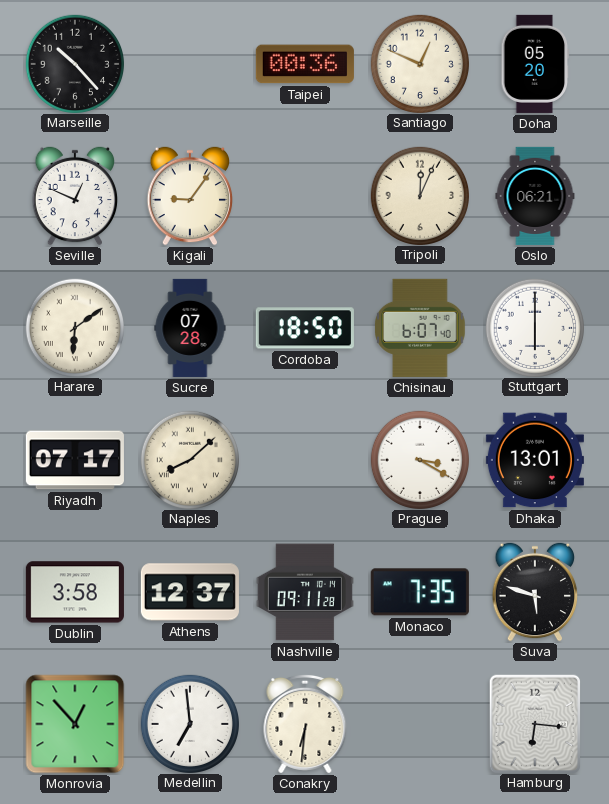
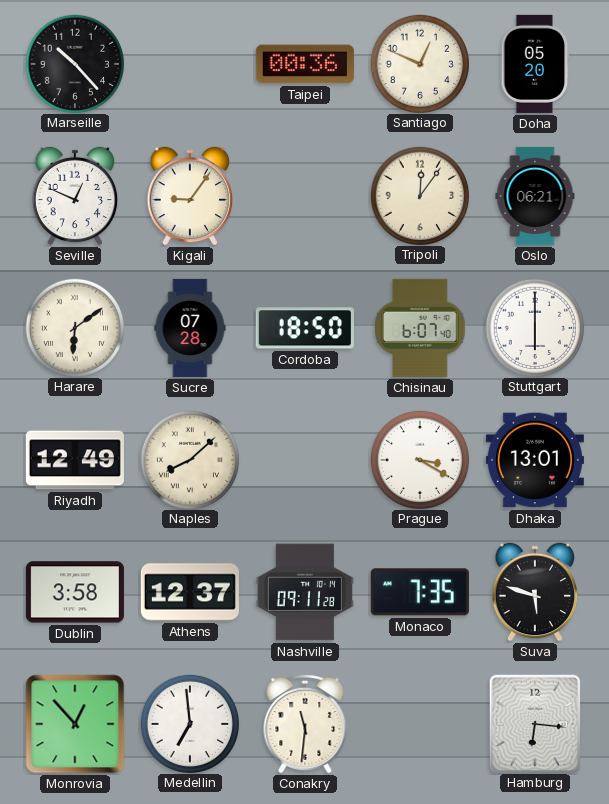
Tripoli: 12:04 -> 12:06 (419, 195)
Riyadh: 07:17 -> 12:49 (75, 460)
Conakry: 6:31 -> 11:31 (305, 724)
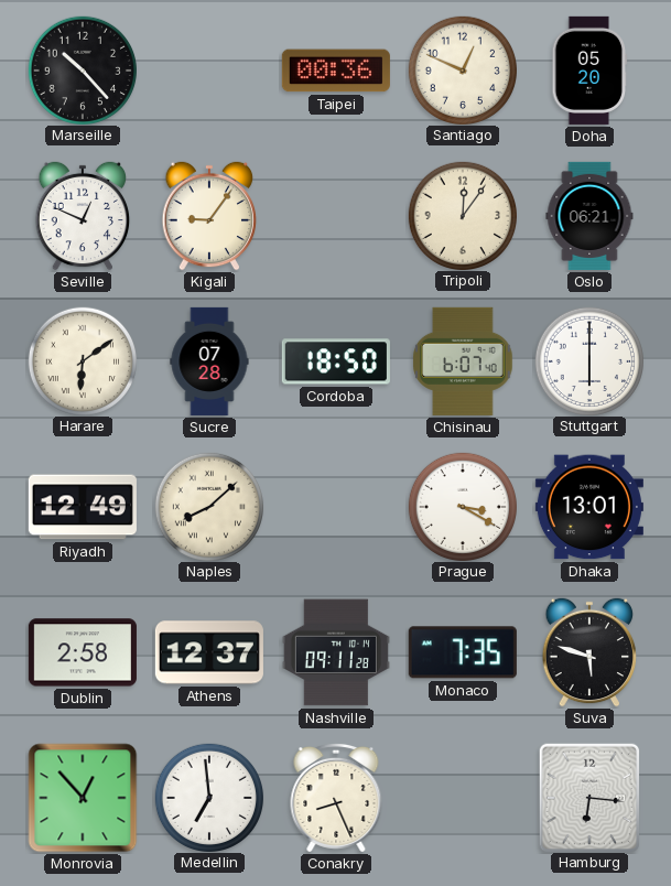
Dublin: 3:58 -> 2:58 (83, 652)
Conakry: 11:31 -> 8:26 (336, 798)
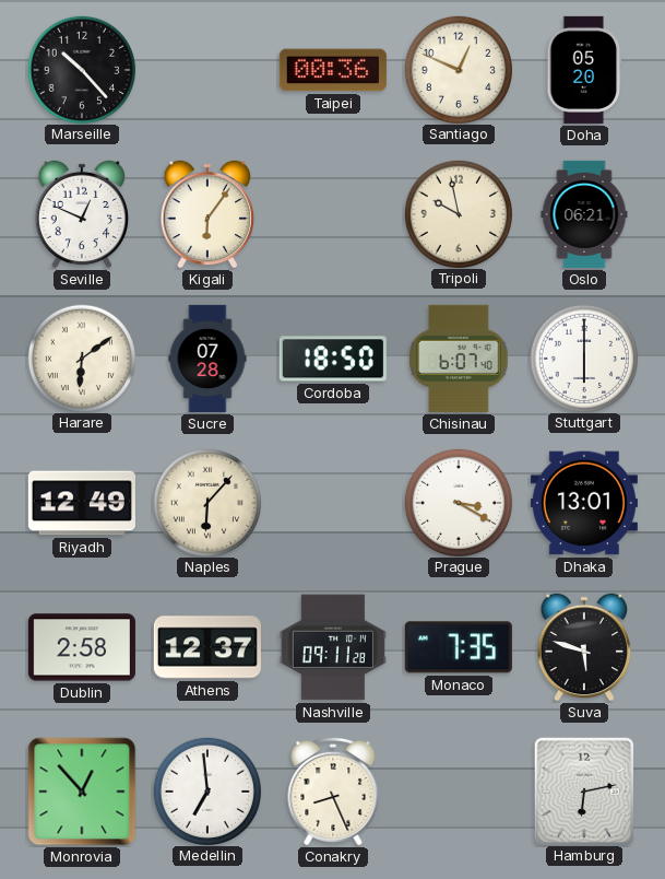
Kigali: 9:06 -> 6:06 (207, 214)
Tripoli: 12:06 -> 9:58 (458, 213)
Naples: 8:08 -> 6:07 (206, 502)
Hamburg: 6:16 -> 6:13 (583, 790)
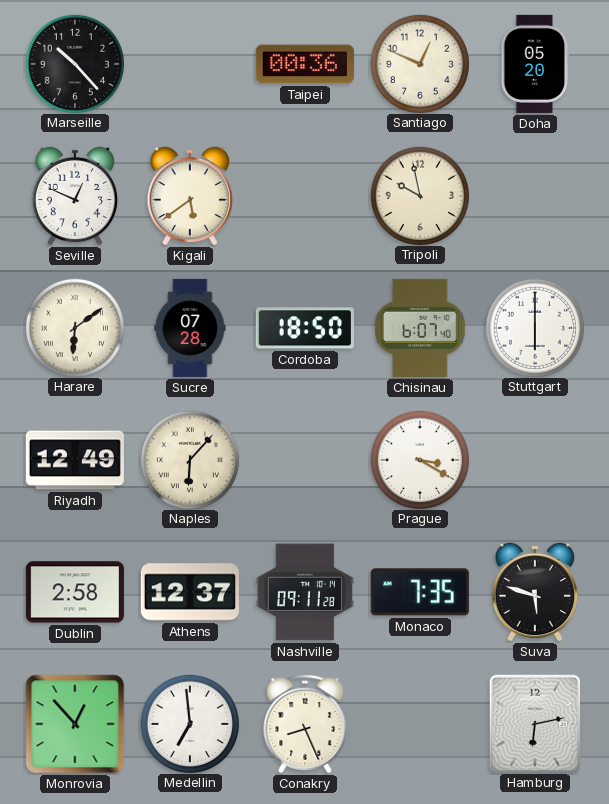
Kigali: 6:06 -> 5:39 (190, 196)
Oslo: 06:21 -> none (584, 214)
Dhaka: 13:01 -> none (584, 503)
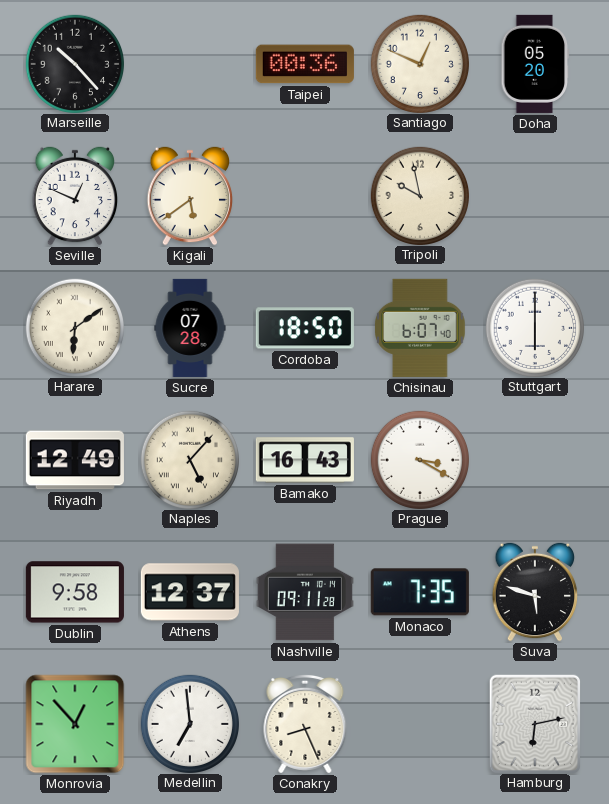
Naples: 6:07 -> 5:07 (189, 459)
Bamako: none -> 16:43 (305, 460)
Dublin: 2:58 -> 9:58 (75, 592)
